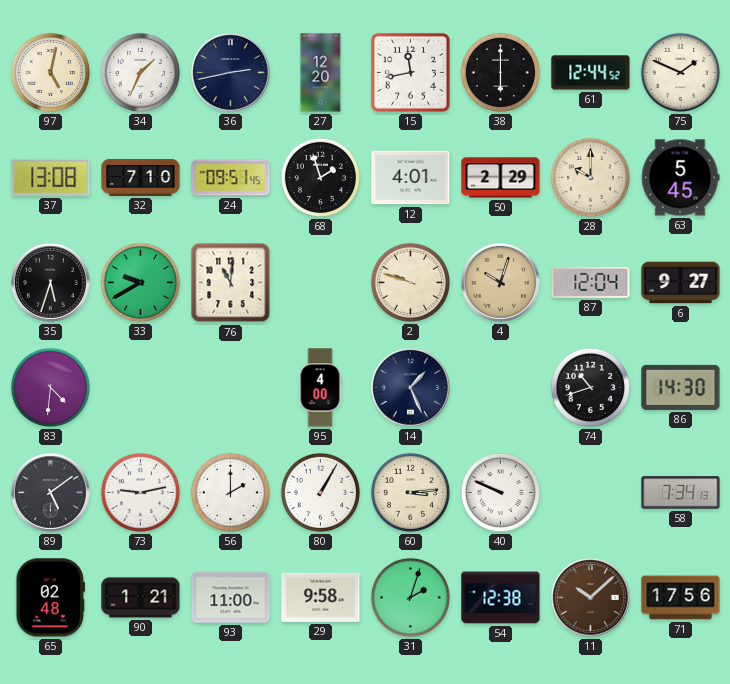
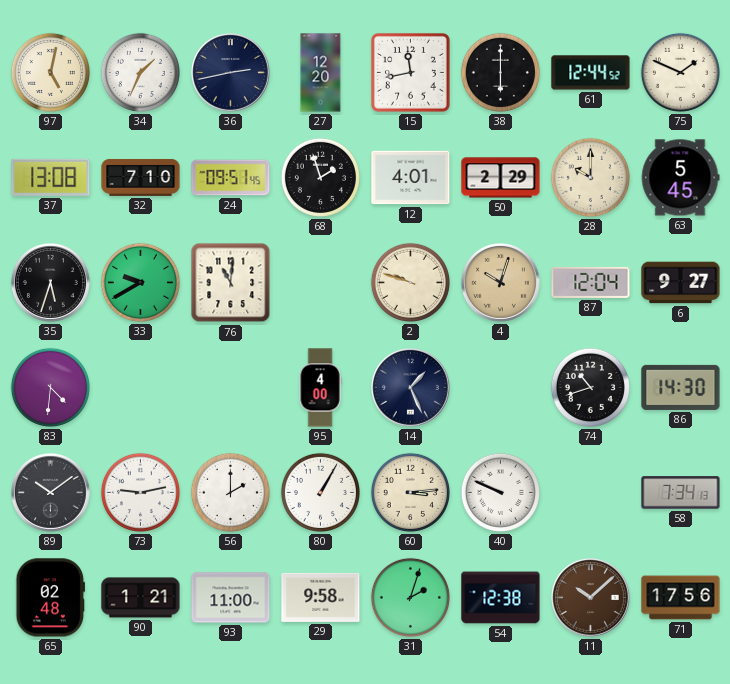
89: 5:09 -> 10:09 (51, 493)
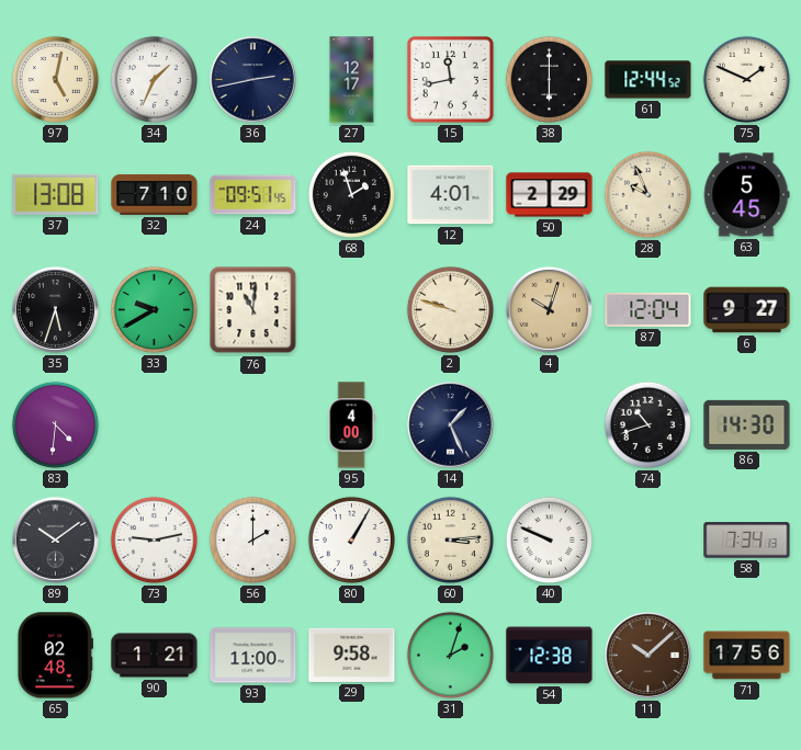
27: 12:20 -> 12:17 (352, 80)
28: 10:00 -> 9:56 (647, 194)
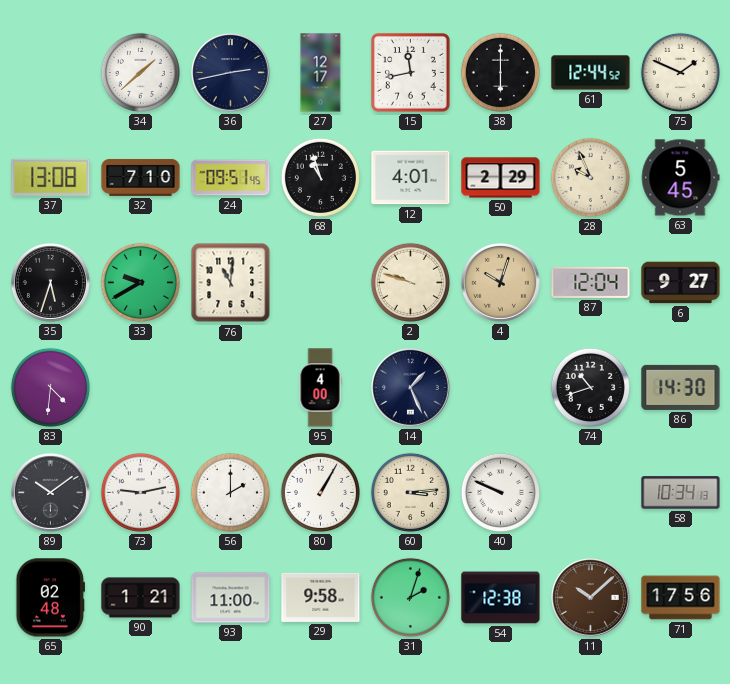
97: 5:02 -> none (55, 79)
34: 1:34 -> 1:38 (140, 72)
68: 1:57 -> 10:57 (320, 177)
58: 7:34 -> 10:34 (681, 493)
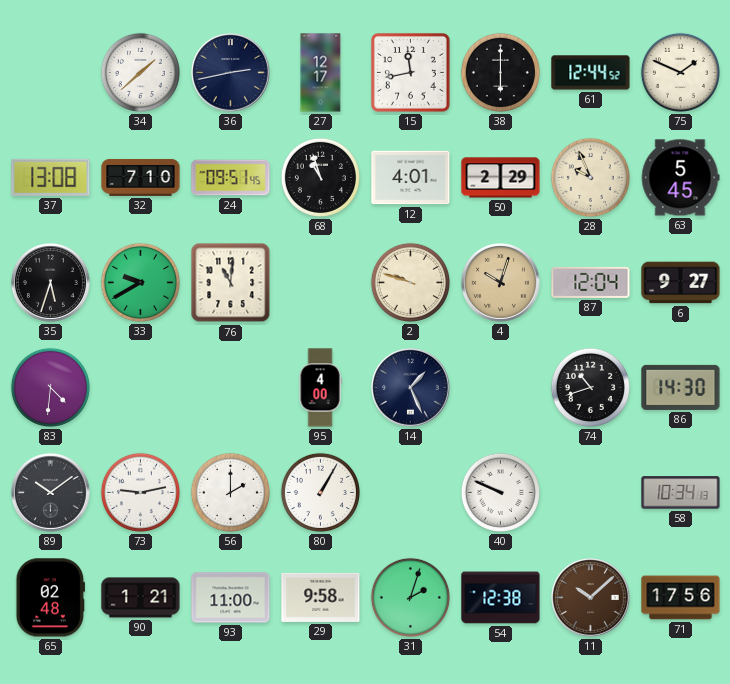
60: 3:14 -> none (410, 492)
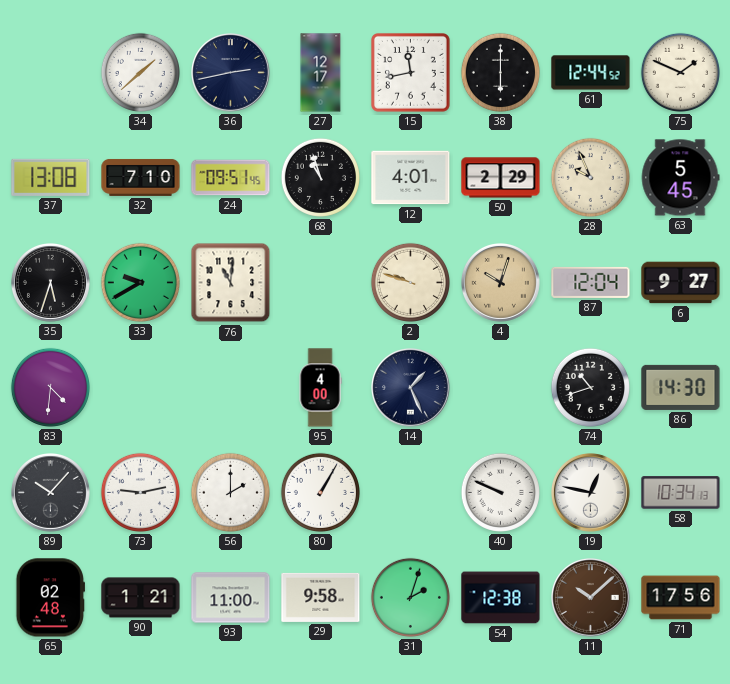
89: 10:09 -> 10:07 (51, 493)
19: none -> 12:47 (591, 493)
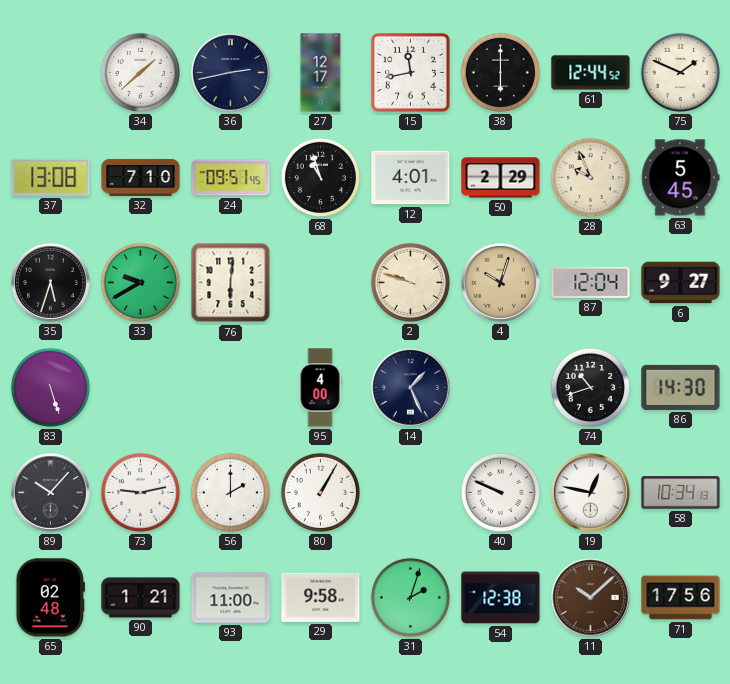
76: 11:01 -> 6:01 (231, 283)
83: 4:31 -> 5:27 (50, 387)
